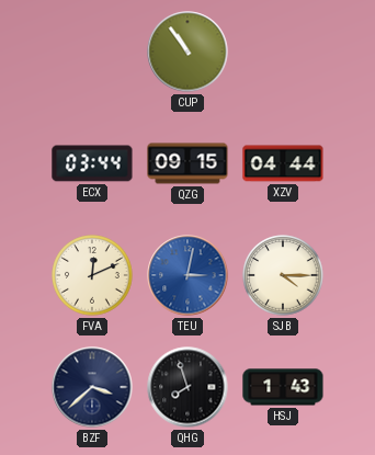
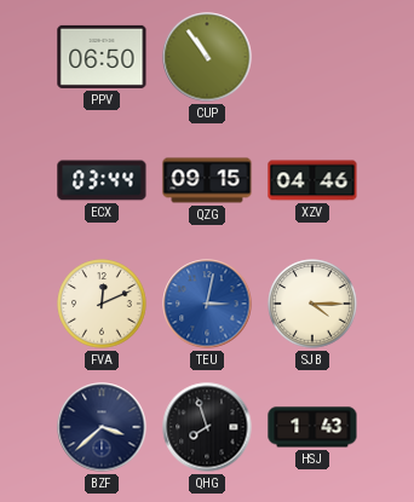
PPV: none -> 06:50 (102, 57)
XZV: 04:44 -> 04:46 (312, 180)
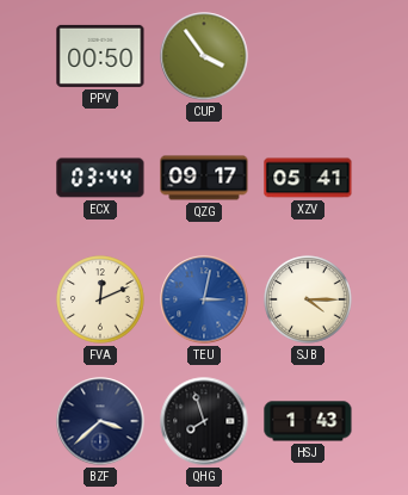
PPV: 06:50 -> 00:50 (100, 56)
CUP: 10:54 -> 3:54 (204, 56)
QZG: 09:15 -> 09:17 (204, 178)
XZV: 04:46 -> 05:41 (308, 178)
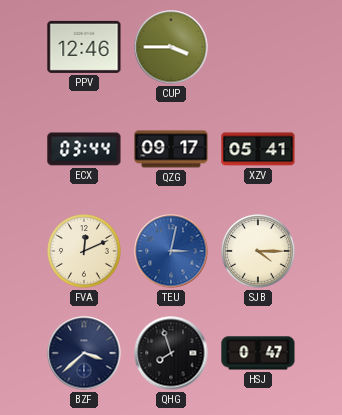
PPV: 00:50 -> 12:46 (84, 47)
CUP: 3:54 -> 3:45 (171, 47)
HSJ: 1:43 -> 0:47 (258, 353)
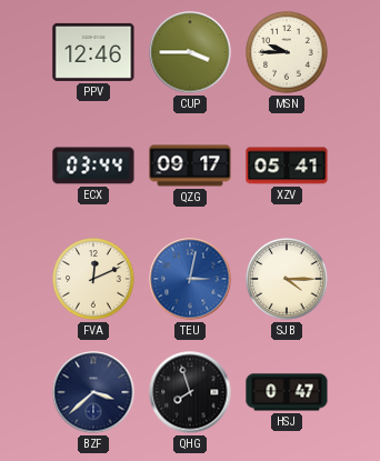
MSN: none -> 9:45 (287, 52)
